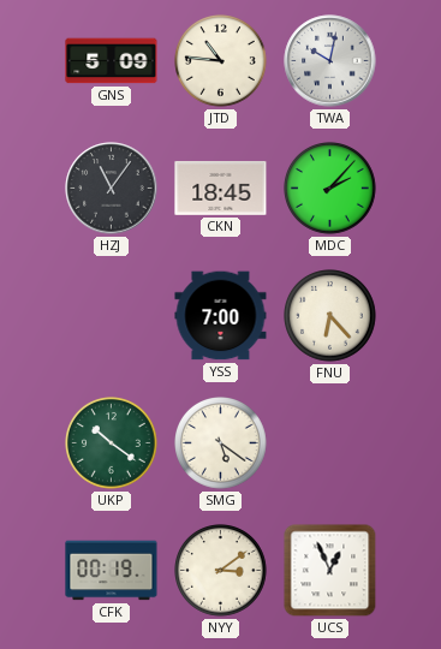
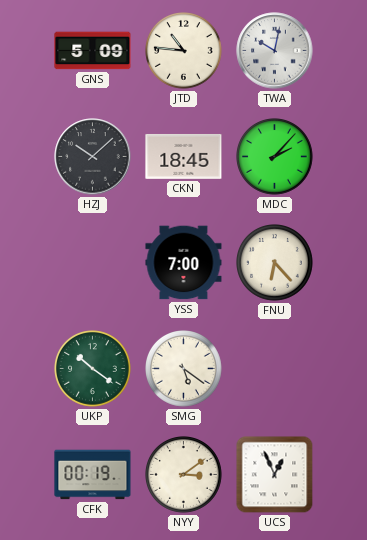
HZJ: 11:06 -> 10:08 (93, 157)
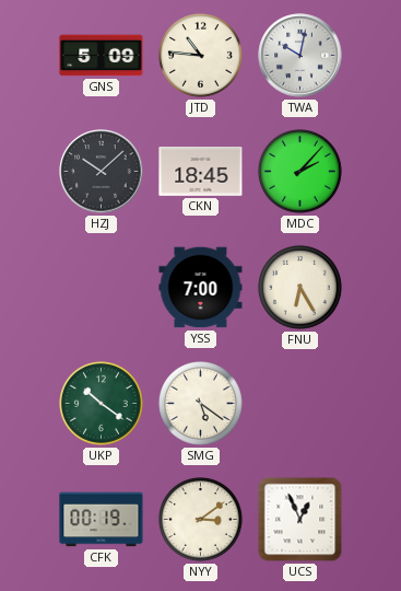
FNU: 6:23 -> 6:25 (300, 288)
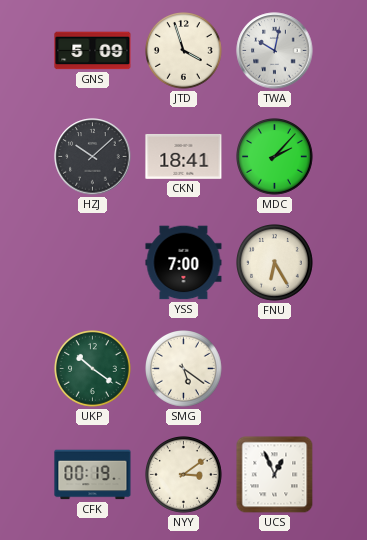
JTD: 10:46 -> 3:57 (184, 51)
CKN: 18:45 -> 18:41 (184, 156)
